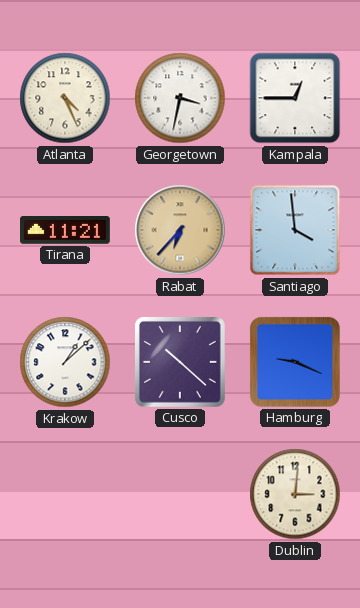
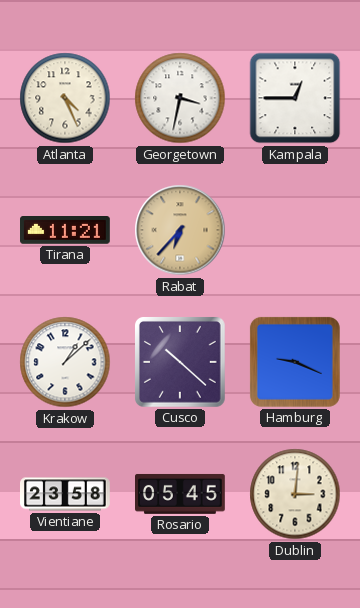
Santiago: 3:59 -> none (295, 230)
Vientiane: none -> 23:58 (66, 494)
Rosario: none -> 05:45 (181, 494)
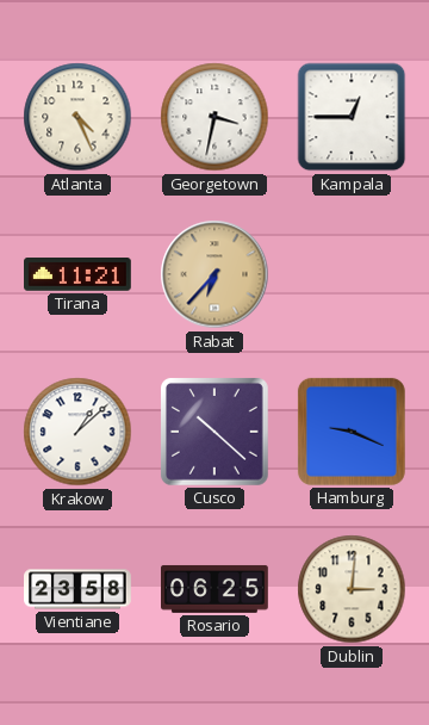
Rosario: 05:45 -> 06:25 (216, 589)
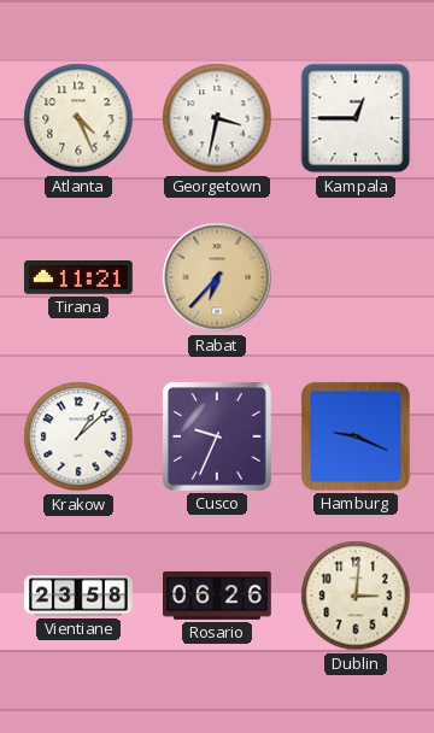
Cusco: 10:22 -> 9:34 (217, 436)
Rosario: 06:25 -> 06:26 (218, 596)
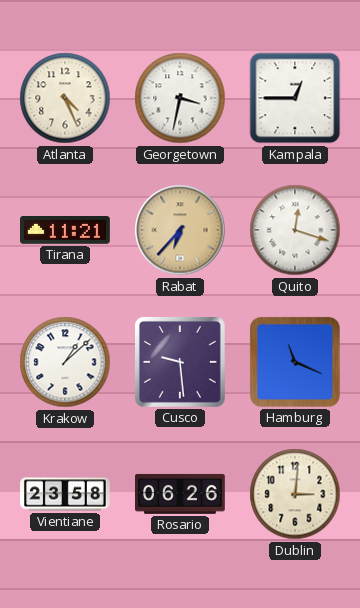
Quito: none -> 12:18 (295, 230)
Cusco: 9:34 -> 9:29 (180, 362)
Hamburg: 9:19 -> 11:19 (295, 362)
